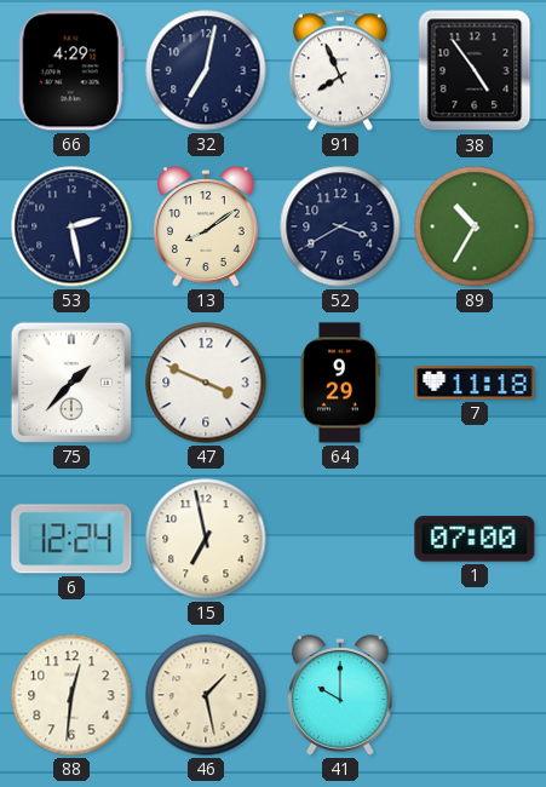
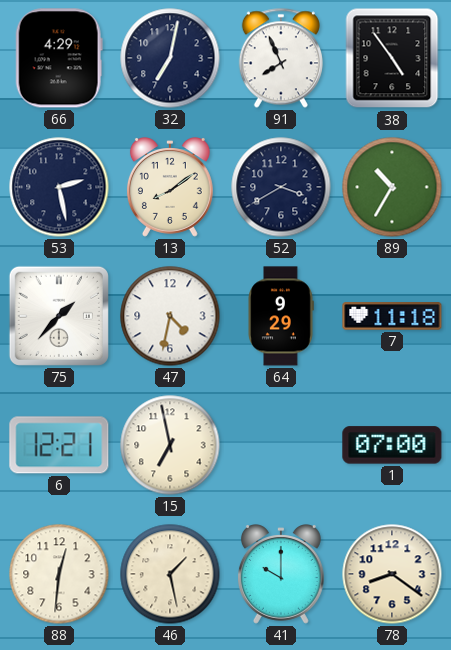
47: 3:49 -> 4:32 (170, 316)
6: 12:24 -> 12:21 (59, 445)
78: none -> 8:21 (392, 574)
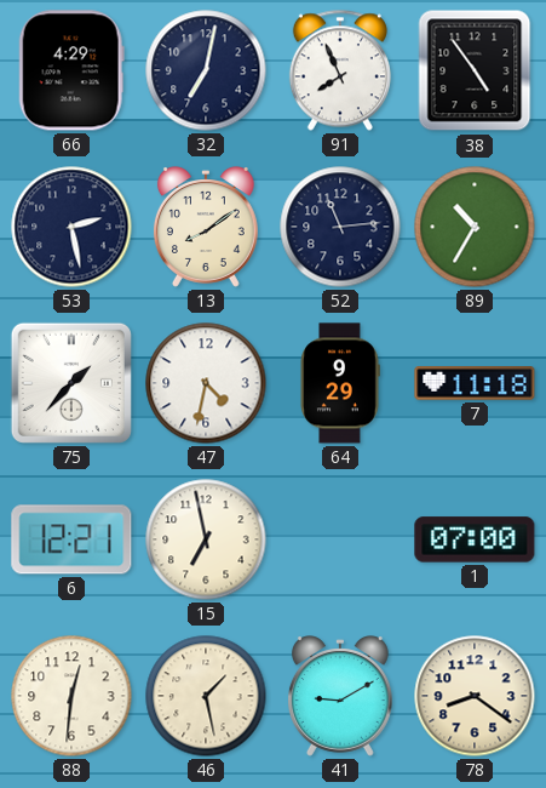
52: 3:40 -> 11:14 (340, 227)
41: 10:00 -> 9:10 (340, 696)
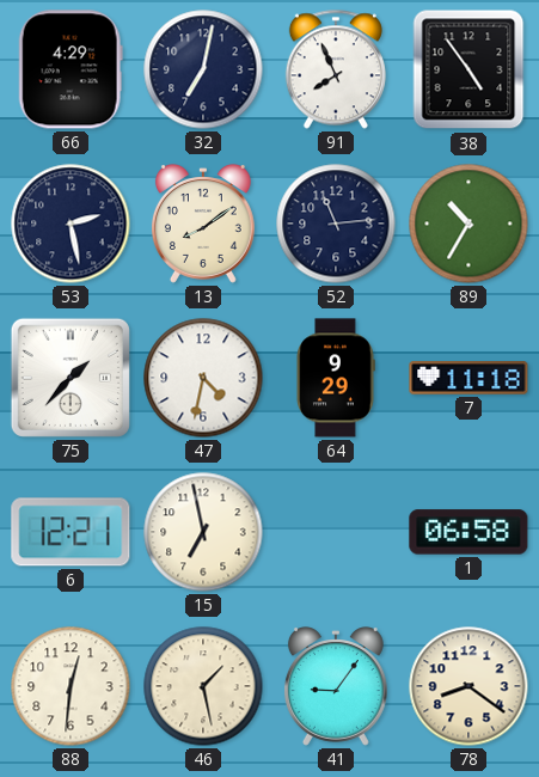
1: 07:00 -> 06:58 (468, 532)
41: 9:10 -> 9:06 (336, 686)
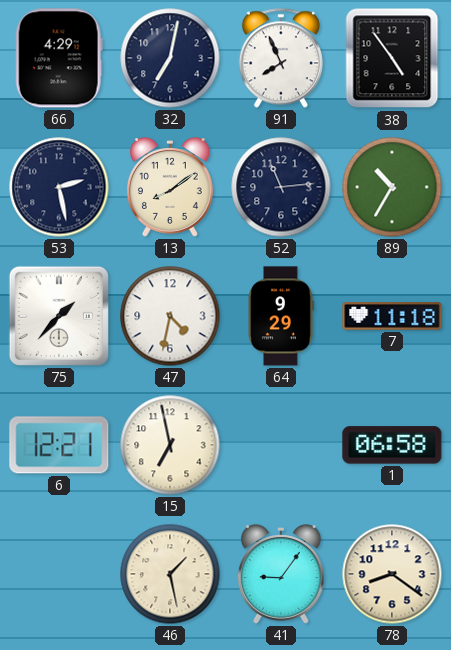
88: 12:31 -> none (71, 686)
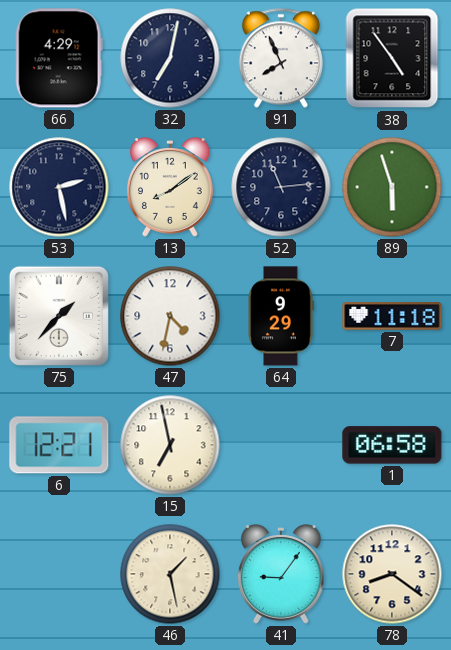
89: 10:35 -> 5:57 (392, 187)
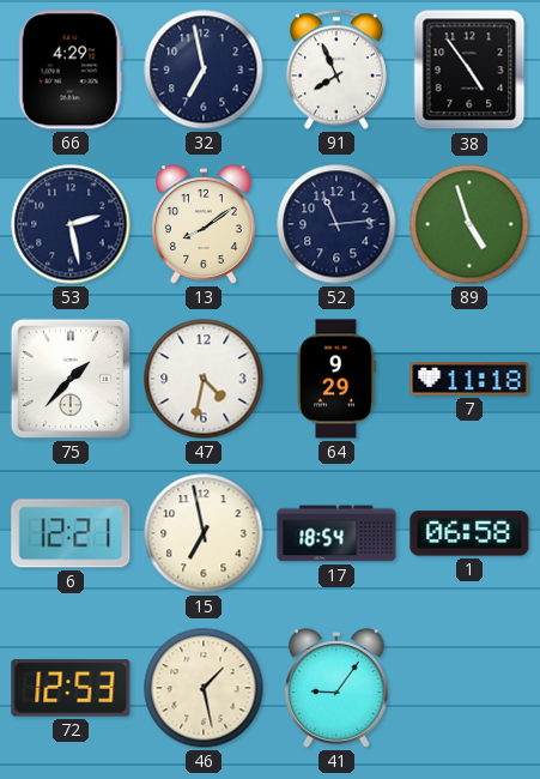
32: 7:02 -> 6:58 (204, 70)
89: 5:57 -> 4:57 (469, 224)
17: none -> 18:54 (336, 533)
72: none -> 12:53 (71, 688)
78: 8:21 -> none (392, 574)
